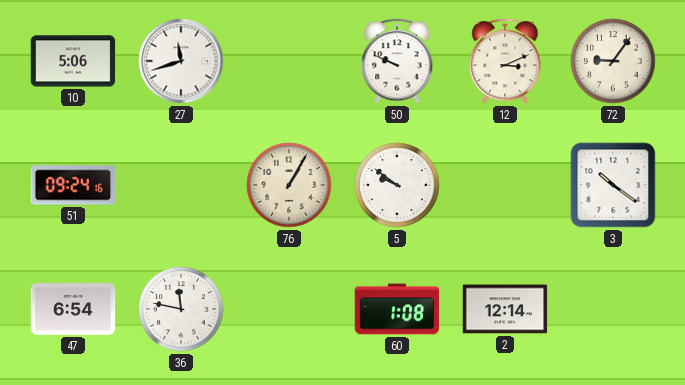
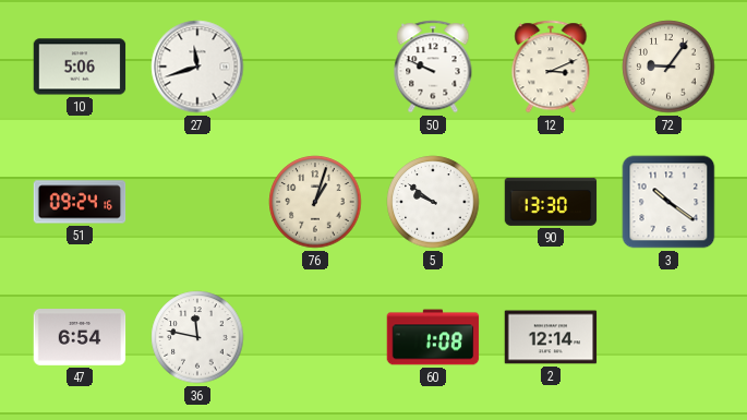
76: 1:05 -> 1:03 (315, 202)
90: none -> 13:30 (551, 202)
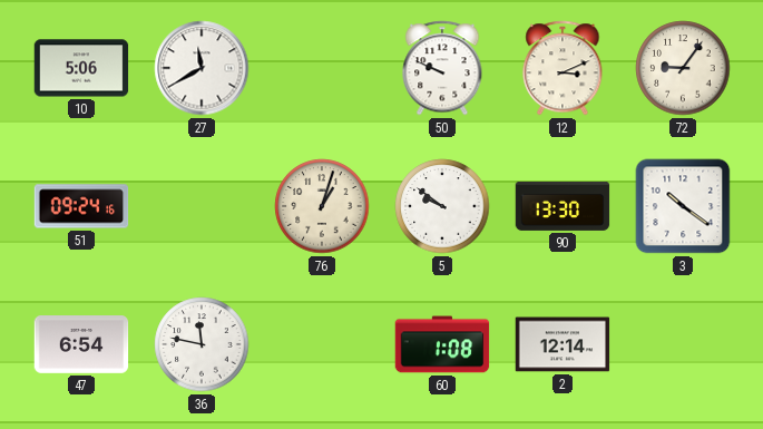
27: 11:42 -> 11:40 (202, 68)
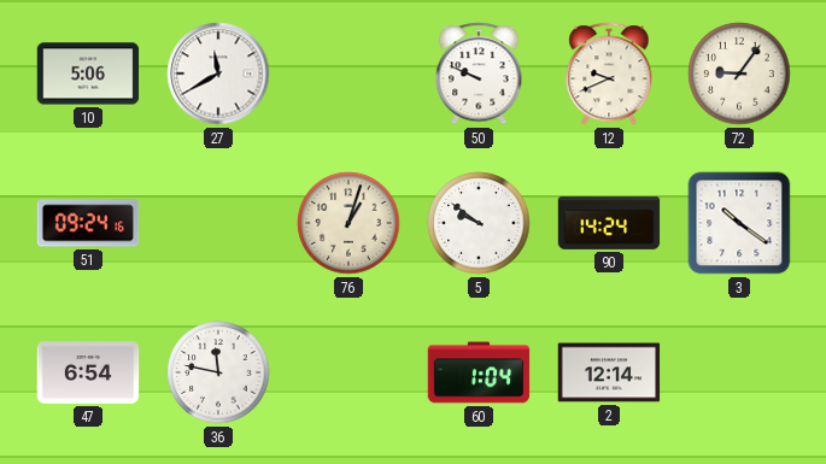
12: 3:11 -> 9:41 (609, 74)
90: 13:30 -> 14:24 (609, 223)
60: 1:08 -> 1:04 (479, 372)
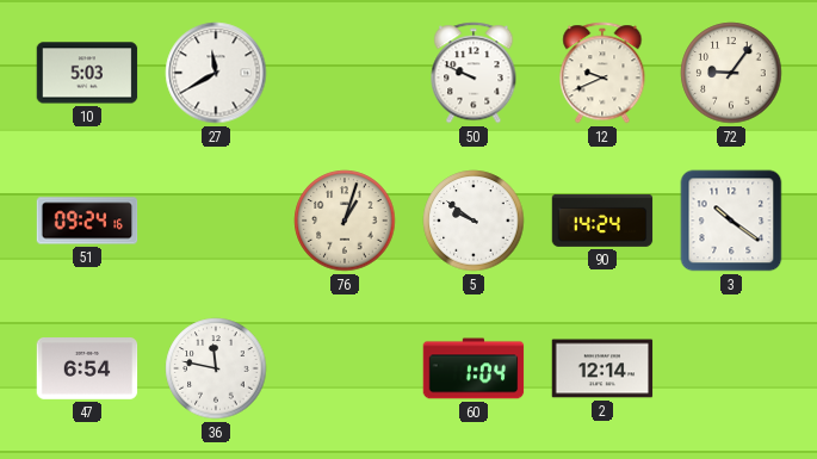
10: 5:06 -> 5:03 (87, 73)
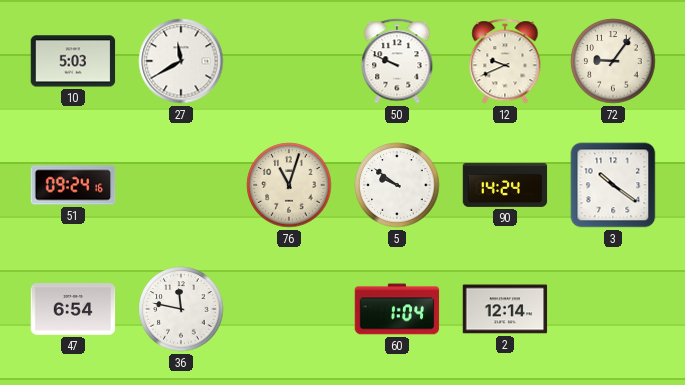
76: 1:03 -> 11:03 (289, 185)
